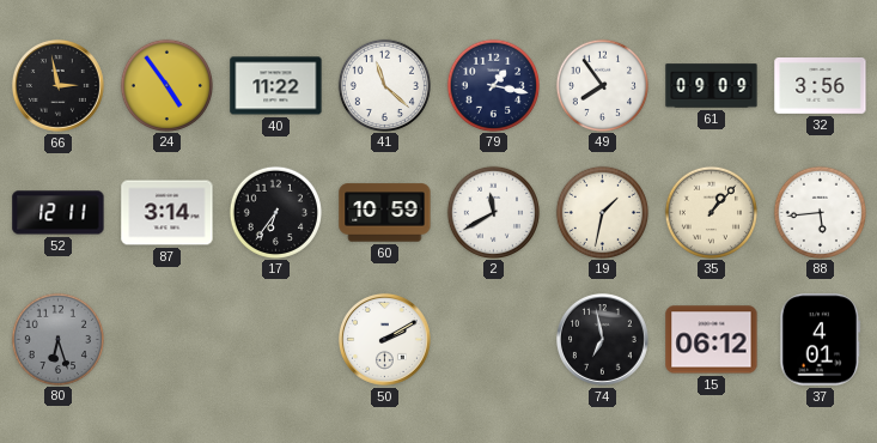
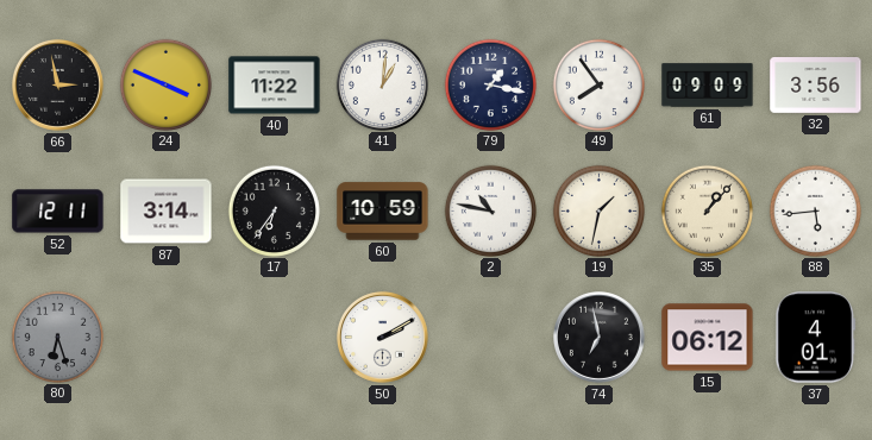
24: 4:54 -> 3:49 (165, 84)
41: 11:22 -> 1:01 (382, 84)
2: 11:40 -> 10:47 (490, 210)
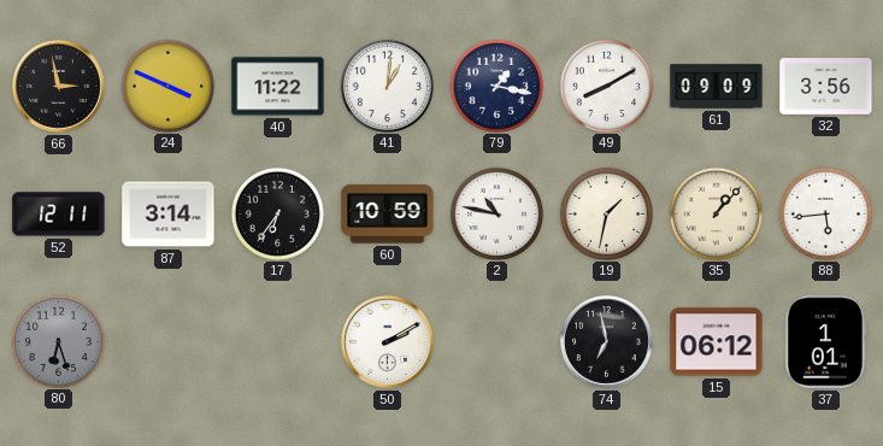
49: 7:54 -> 8:10 (606, 86)
37: 4:01 -> 1:01 (826, 342)
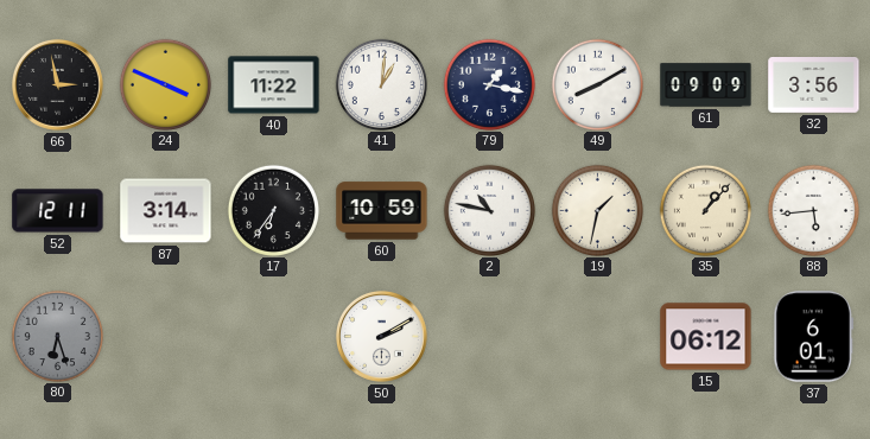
74: 6:58 -> none (606, 341)
37: 1:01 -> 6:01 (814, 337)
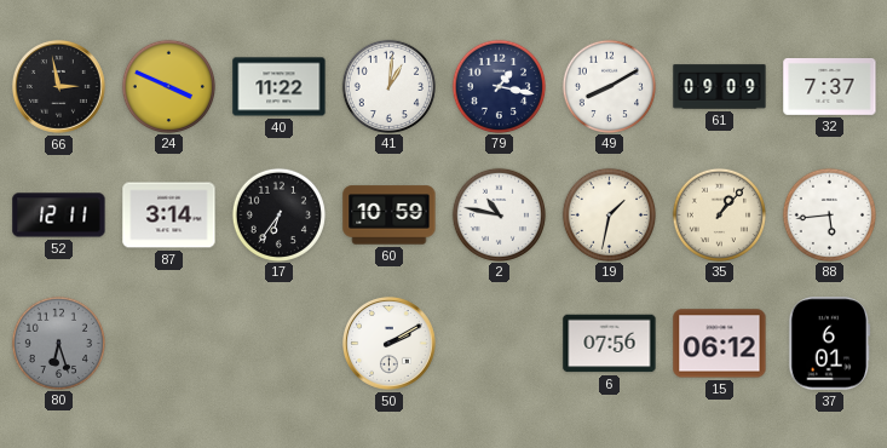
32: 3:56 -> 7:37 (830, 87)
6: none -> 07:56 (610, 344)
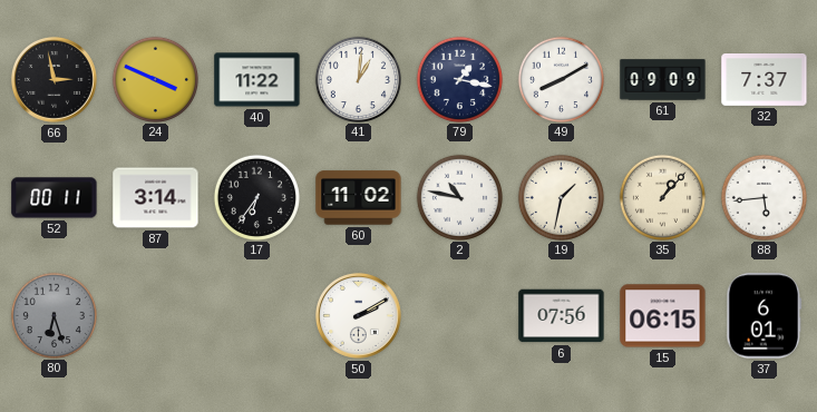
52: 12:11 -> 00:11 (55, 198)
60: 10:59 -> 11:02 (359, 198)
15: 06:12 -> 06:15 (663, 316)
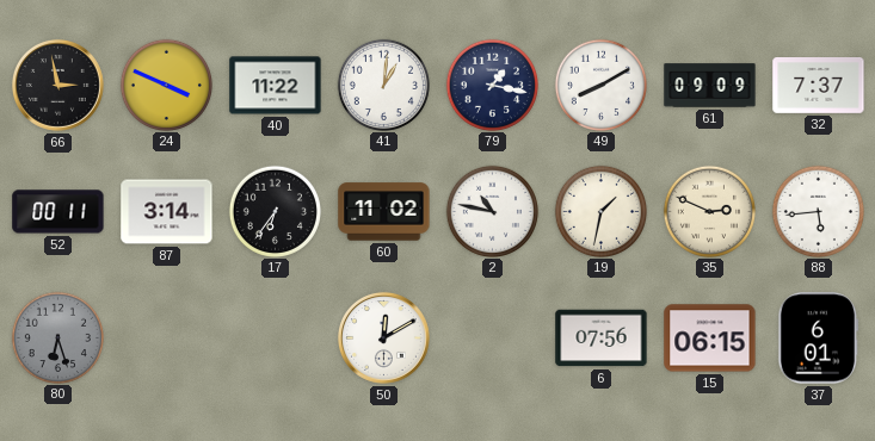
35: 1:07 -> 2:49 (709, 211)
50: 2:10 -> 12:10 (383, 337)
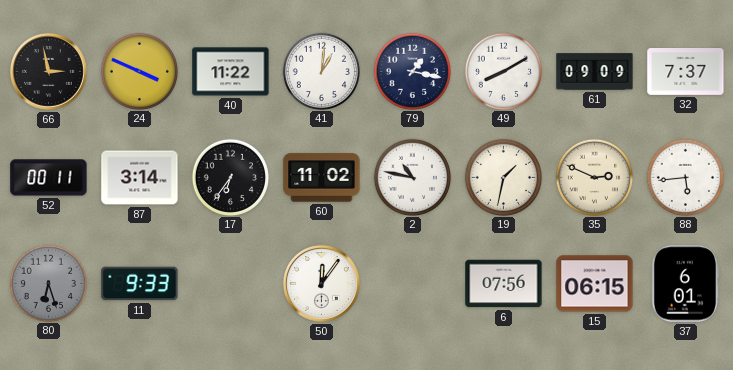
11: none -> 9:33 (140, 284)
50: 12:10 -> 12:06 (321, 283)
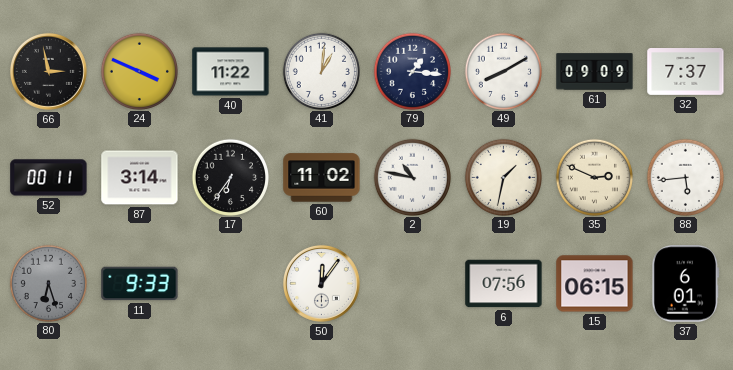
79: 1:17 -> 1:16 (412, 71)
